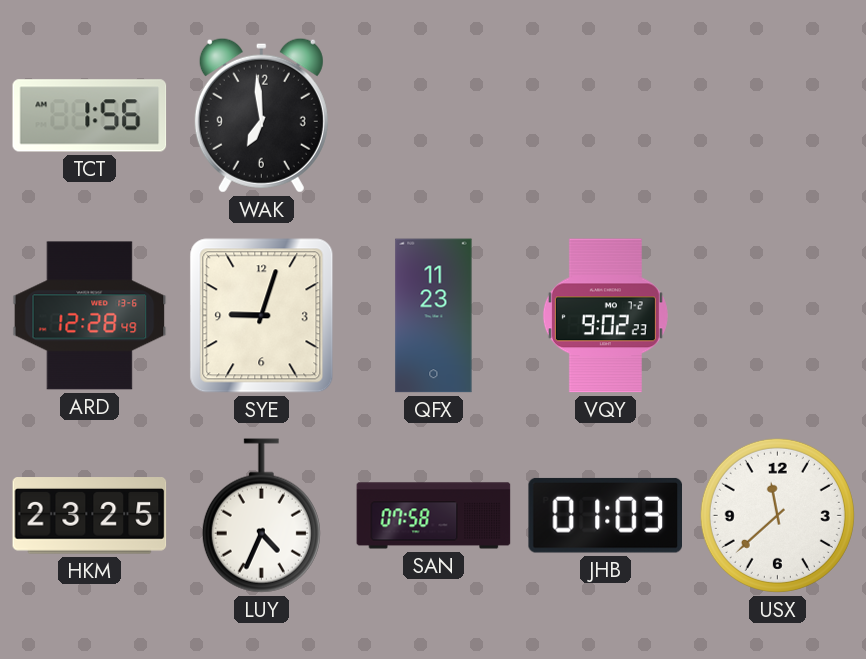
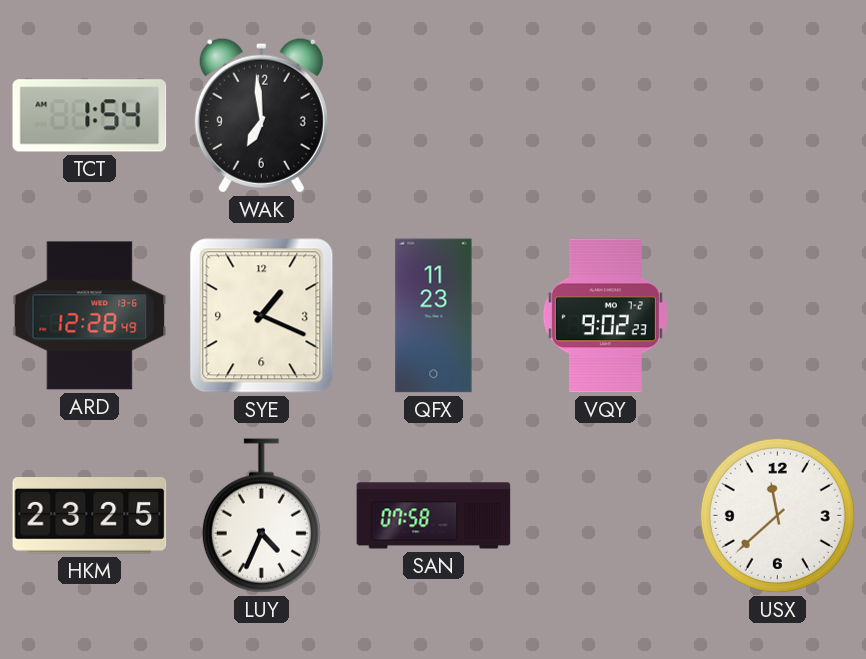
TCT: 1:56 -> 1:54 (90, 116)
SYE: 9:03 -> 1:19 (262, 316)
JHB: 01:03 -> none (605, 515)
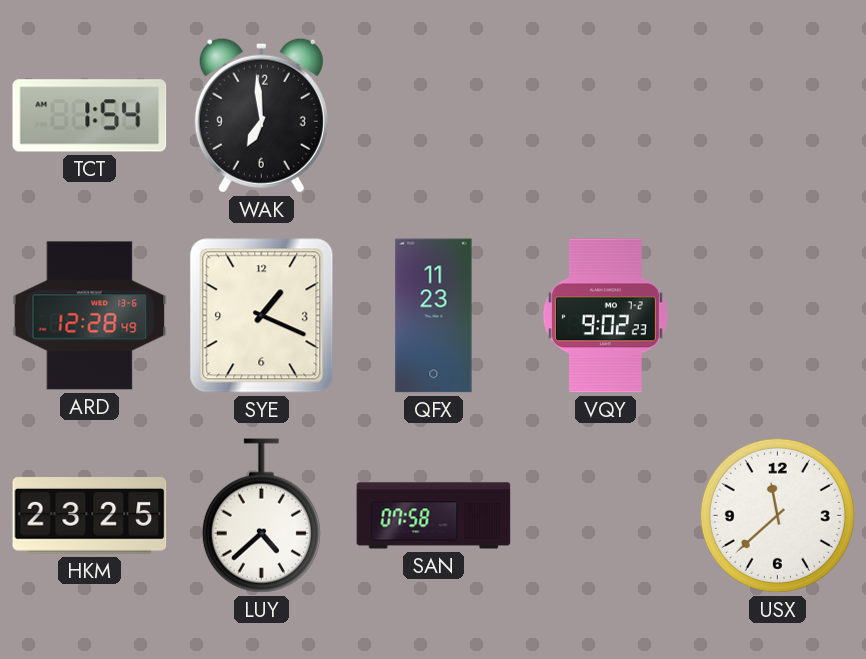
LUY: 4:34 -> 4:38 (261, 516)
